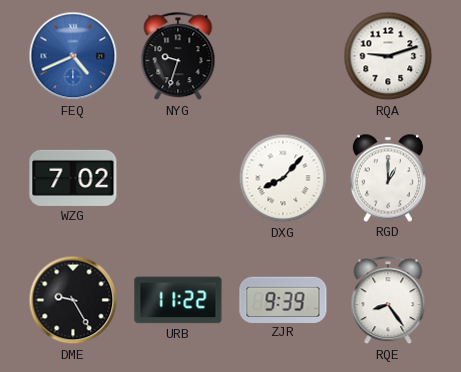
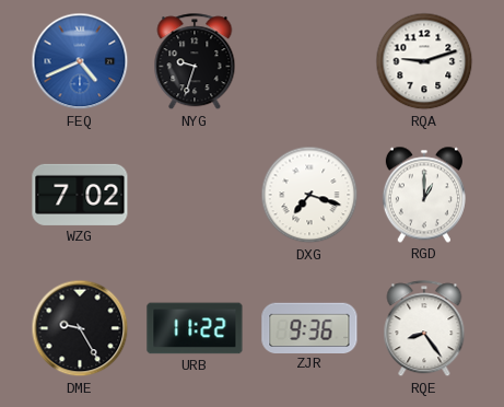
DXG: 8:07 -> 7:18 (309, 195)
ZJR: 9:39 -> 9:36 (309, 327)
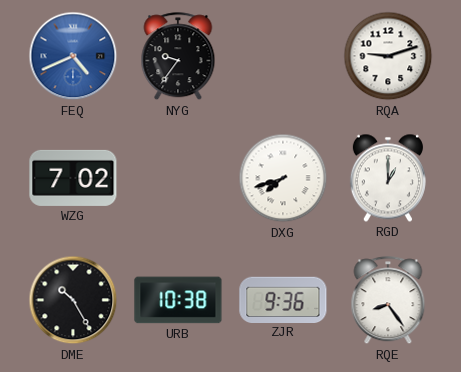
NYG: 9:33 -> 9:36 (178, 57)
DXG: 7:18 -> 7:42 (283, 178)
DME: 9:25 -> 10:25 (73, 300)
URB: 11:22 -> 10:38 (178, 300)
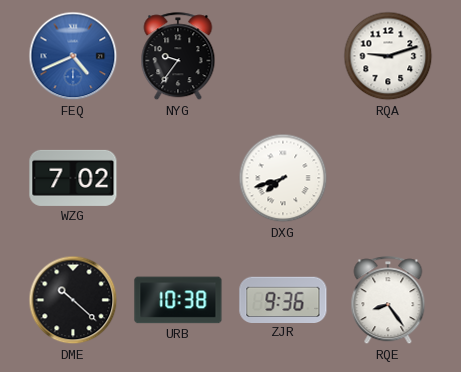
RGD: 1:00 -> none (388, 178)
DME: 10:25 -> 10:22 (73, 300)
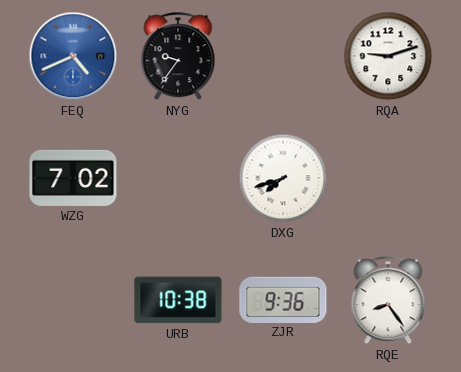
DME: 10:22 -> none (73, 300)
